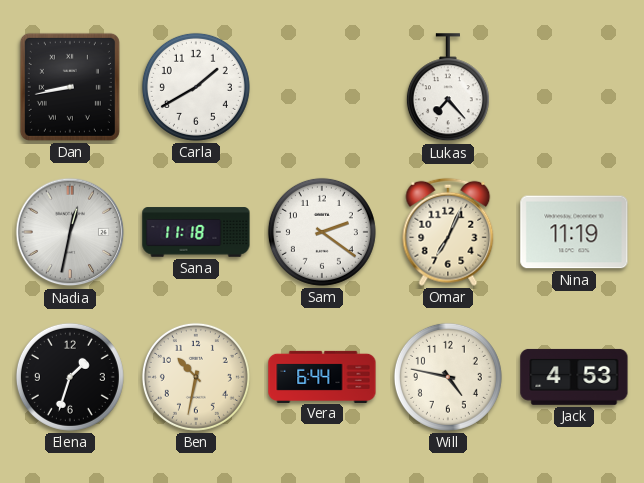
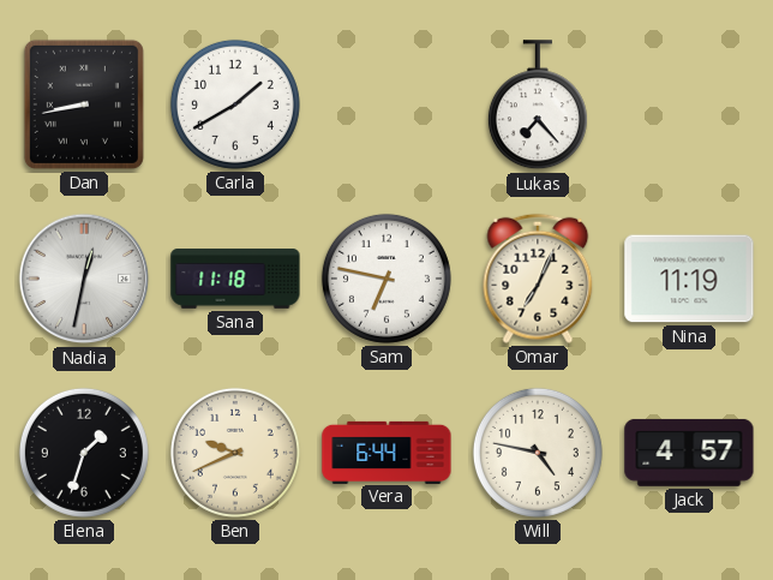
Sam: 2:21 -> 6:47 (386, 279)
Ben: 10:32 -> 9:41 (235, 453)
Jack: 4:53 -> 4:57 (689, 453)
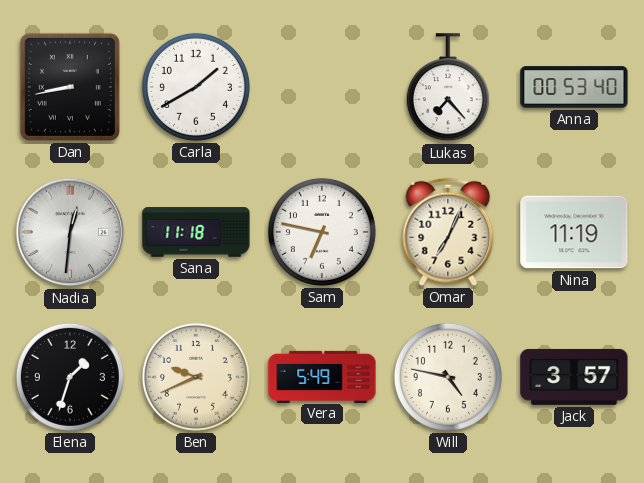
Anna: none -> 00:53 (574, 87)
Nadia: 12:32 -> 12:31 (70, 232)
Vera: 6:44 -> 5:49 (322, 376)
Jack: 4:57 -> 3:57 (574, 377)
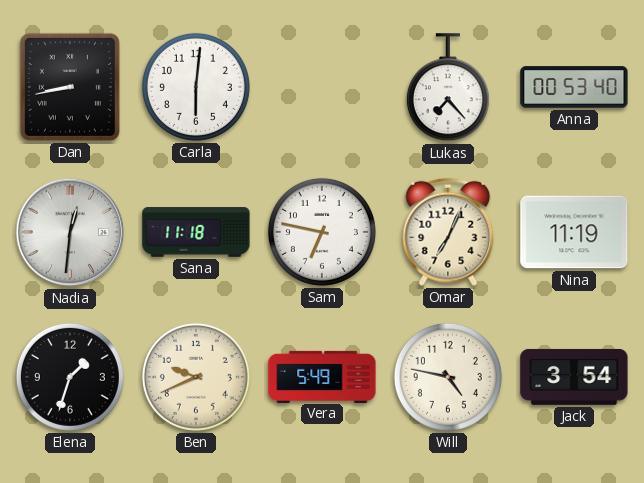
Carla: 1:40 -> 6:01 (196, 87)
Jack: 3:57 -> 3:54 (574, 377)
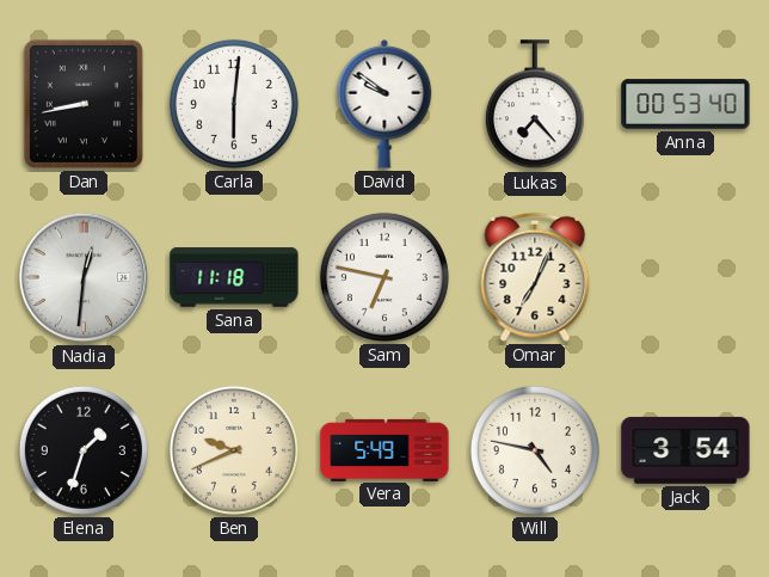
David: none -> 9:51 (384, 104)
Nina: 11:19 -> none (574, 232)
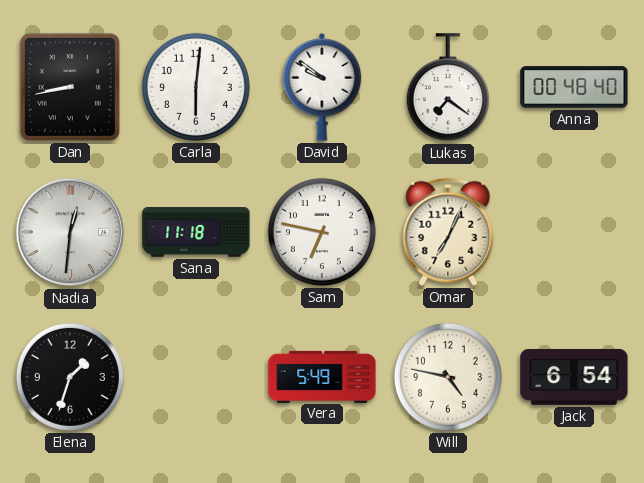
Lukas: 7:23 -> 7:21 (448, 88)
Anna: 00:53 -> 00:48 (574, 87)
Ben: 9:41 -> none (234, 450)
Jack: 3:54 -> 6:54 (574, 377)
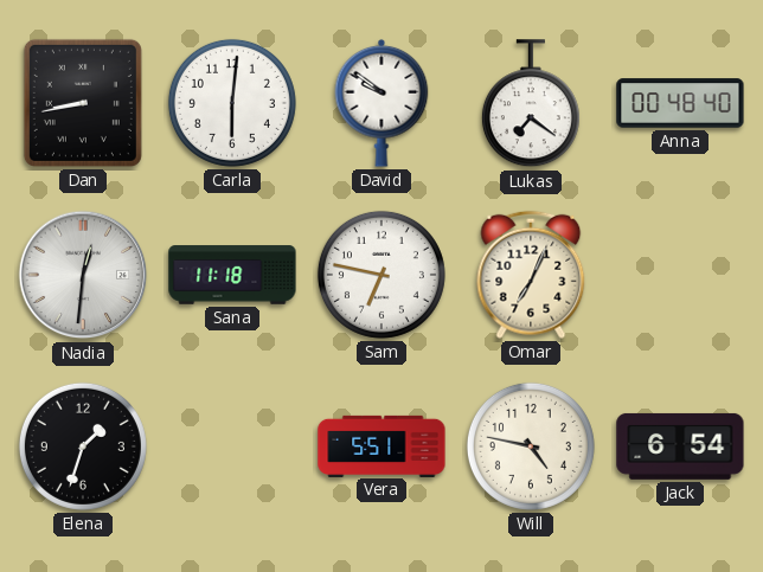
Vera: 5:49 -> 5:51 (381, 445)
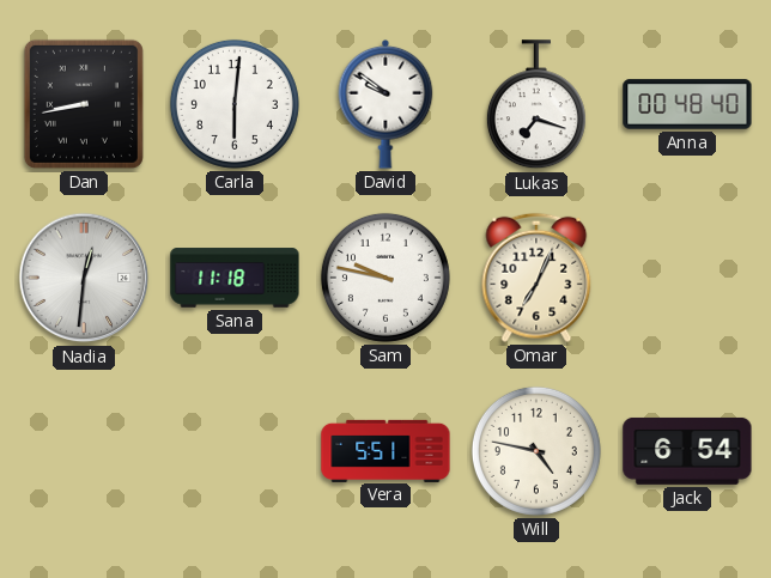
Lukas: 7:21 -> 7:18 (536, 105)
Sam: 6:47 -> 9:47 (385, 278)
Elena: 1:33 -> none (83, 446)
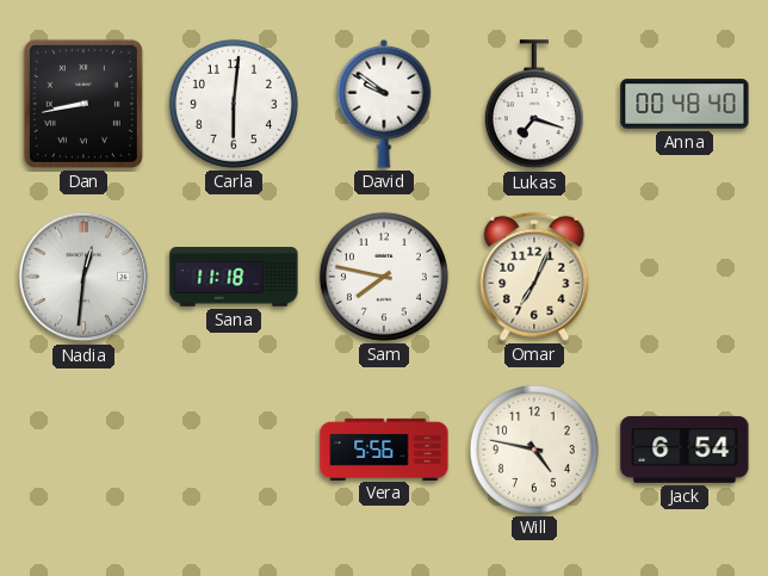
Sam: 9:47 -> 7:47 (384, 277)
Vera: 5:51 -> 5:56 (384, 448)
